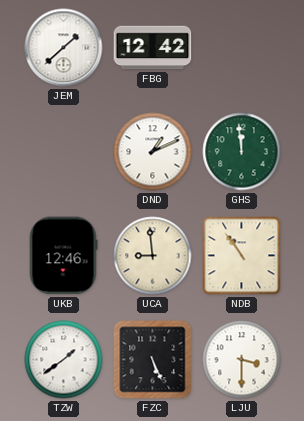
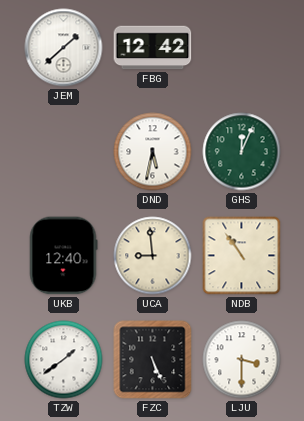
DND: 1:11 -> 5:32 (153, 152)
GHS: 11:59 -> 12:04 (242, 152)
UKB: 12:46 -> 12:40 (63, 256)
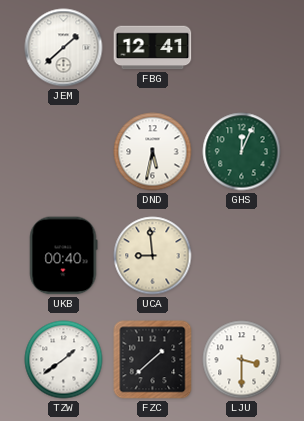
FBG: 12:42 -> 12:41 (153, 48)
UKB: 12:40 -> 00:40 (63, 256)
NDB: 10:54 -> none (242, 256)
FZC: 5:26 -> 1:38 (153, 360)
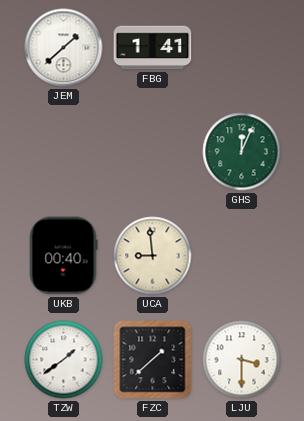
FBG: 12:41 -> 1:41 (153, 48)
DND: 5:32 -> none (153, 152)
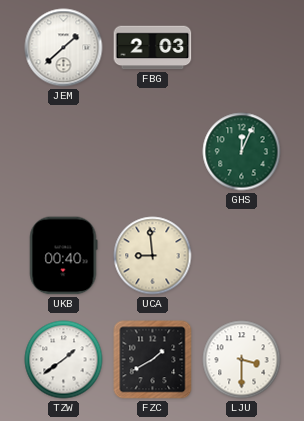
FBG: 1:41 -> 2:03 (153, 48)
FZC: 1:38 -> 1:40 (153, 360)
